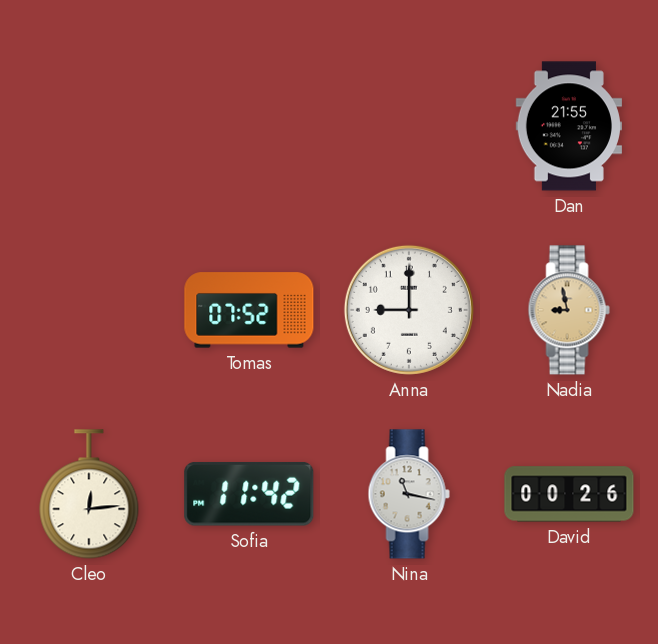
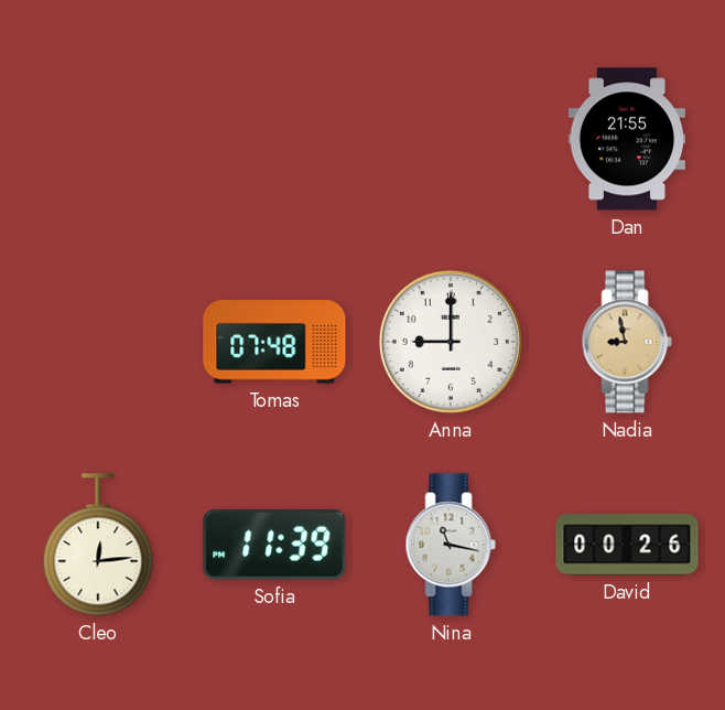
Tomas: 07:52 -> 07:48 (274, 342)
Sofia: 11:42 -> 11:39 (274, 545)
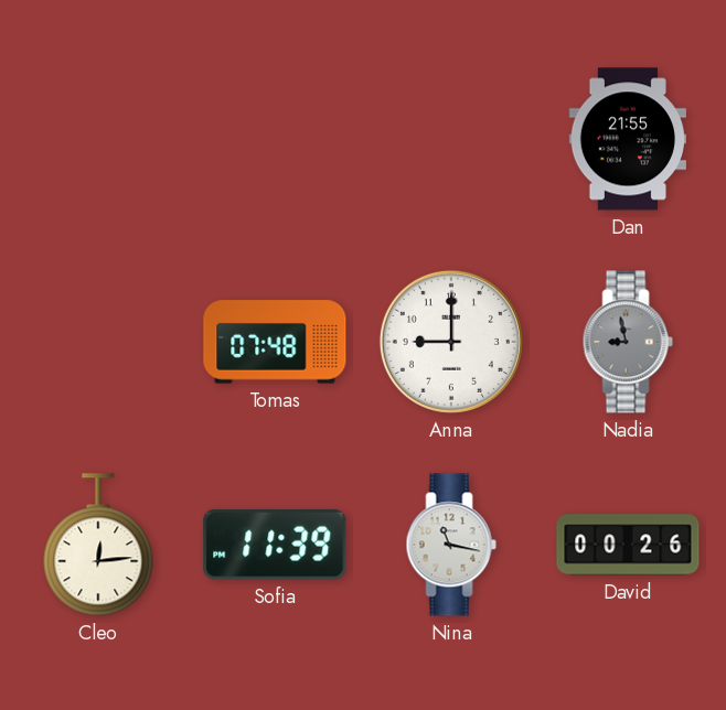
Nadia dial: champagne -> grey (628, 342)
